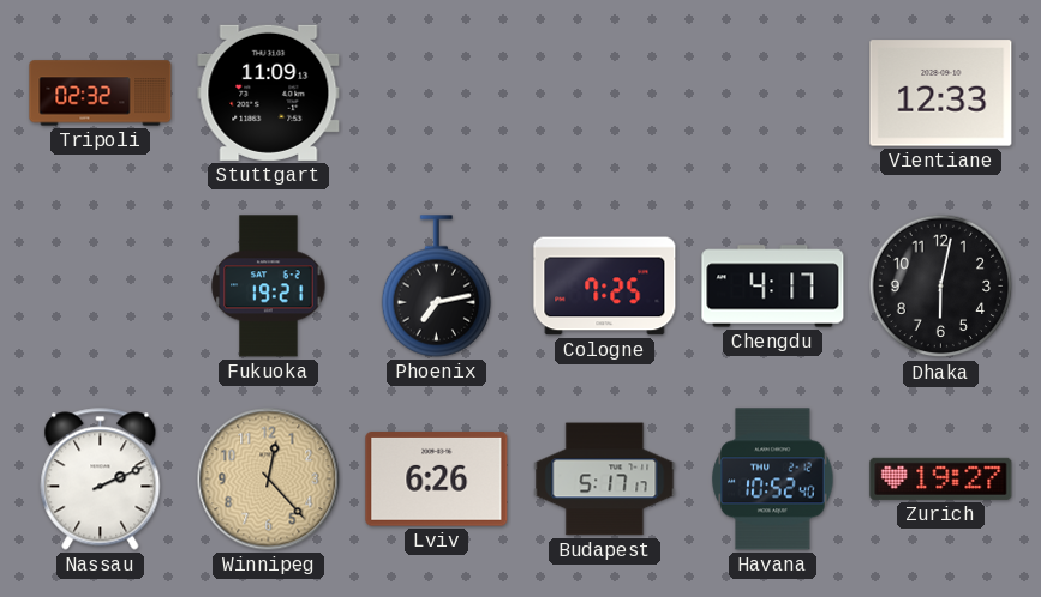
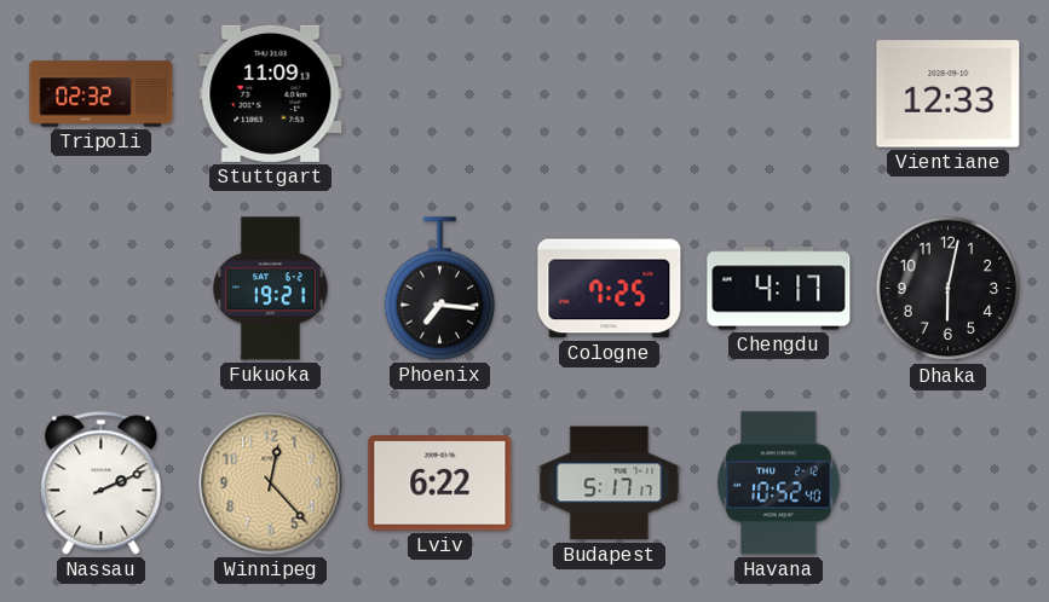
Phoenix: 7:13 -> 7:16 (440, 289)
Lviv: 6:26 -> 6:22 (440, 484)
Zurich: 19:27 -> none (941, 478)
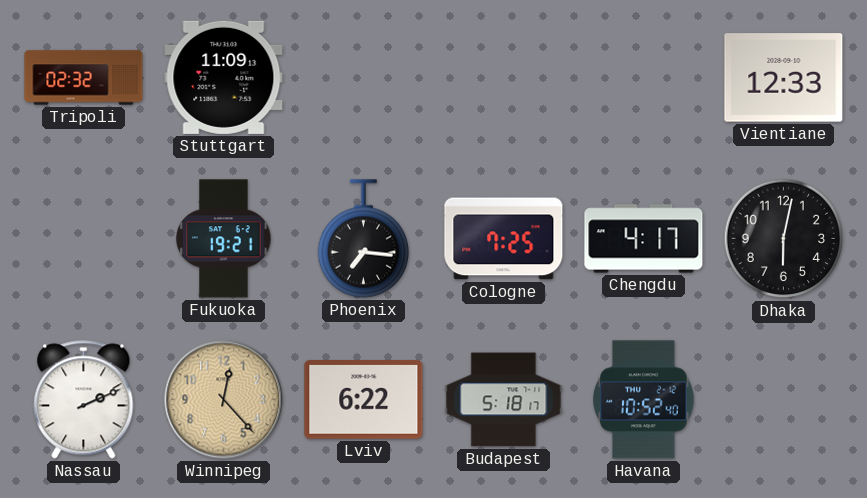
Budapest: 5:17 -> 5:18 (504, 400)
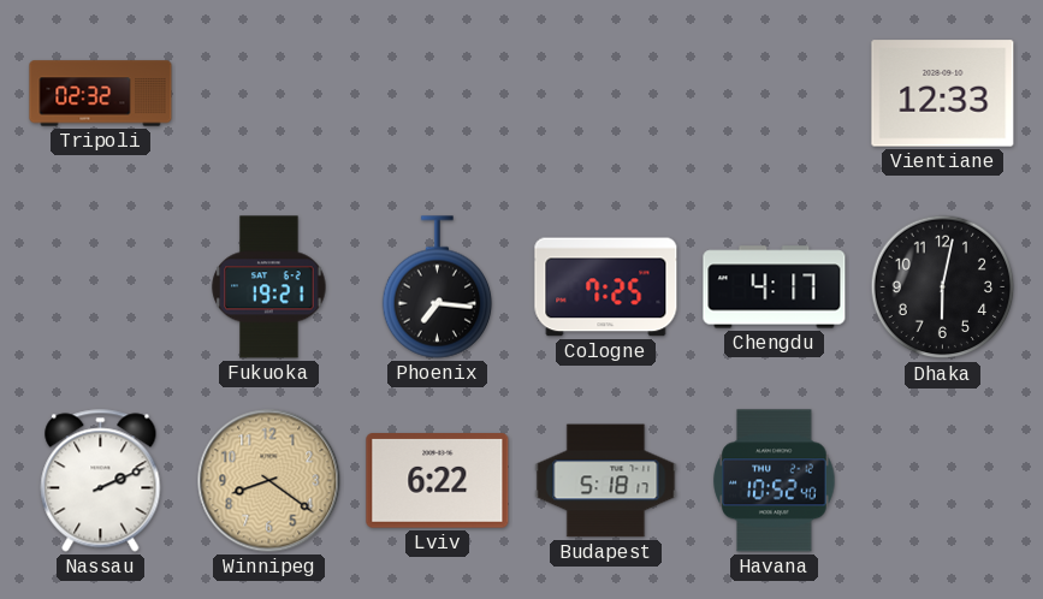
Stuttgart: 11:09 -> none (224, 77)
Winnipeg: 12:23 -> 8:21 (269, 481)
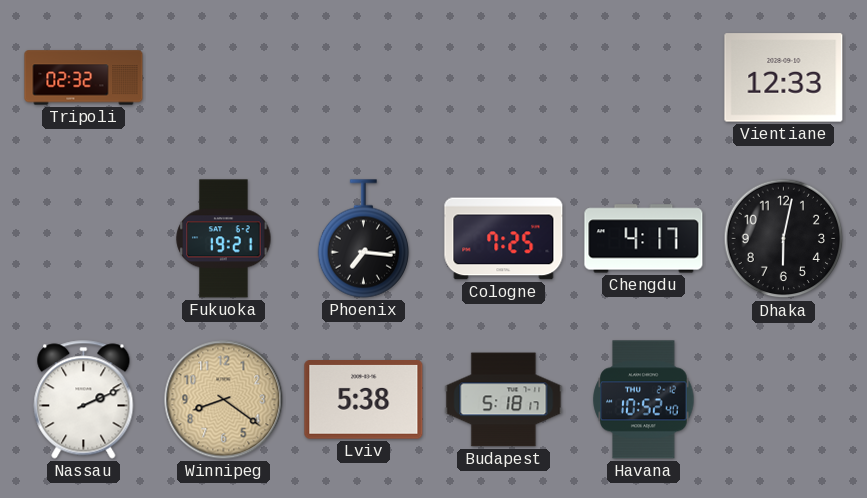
Lviv: 6:22 -> 5:38 (364, 400)
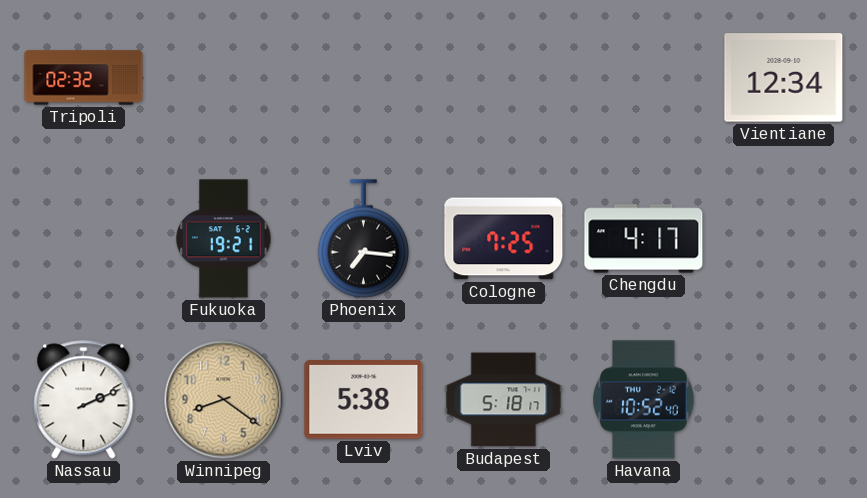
Vientiane: 12:33 -> 12:34 (784, 78)
Dhaka: 6:02 -> none (784, 239)
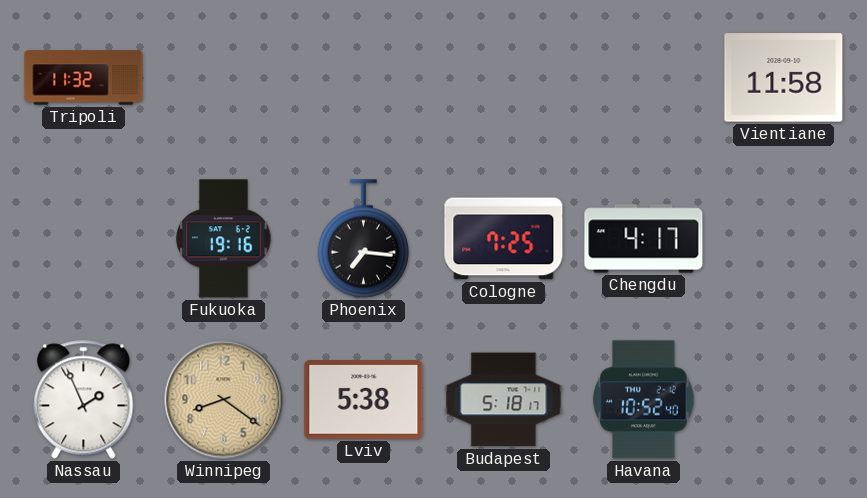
Tripoli: 02:32 -> 11:32 (84, 78)
Vientiane: 12:34 -> 11:58 (784, 78)
Fukuoka: 19:21 -> 19:16 (224, 239)
Nassau: 2:11 -> 1:56 (84, 400)
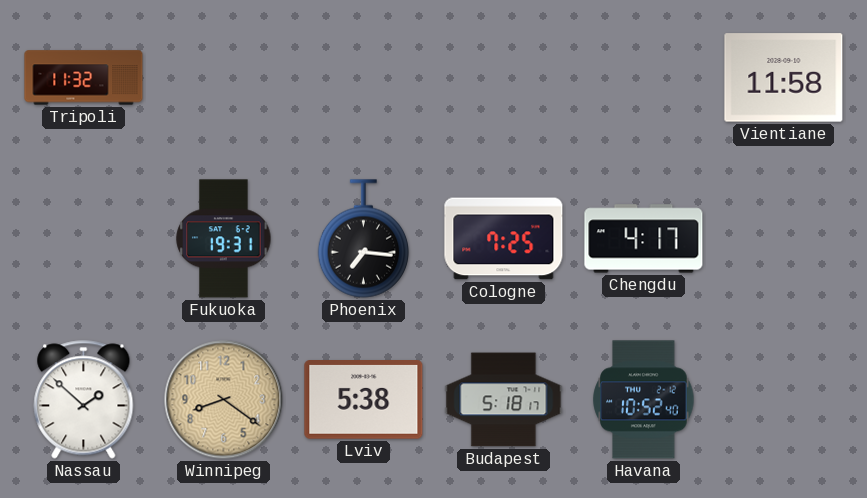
Fukuoka: 19:16 -> 19:31 (224, 239)
Nassau: 1:56 -> 1:52 (84, 400)
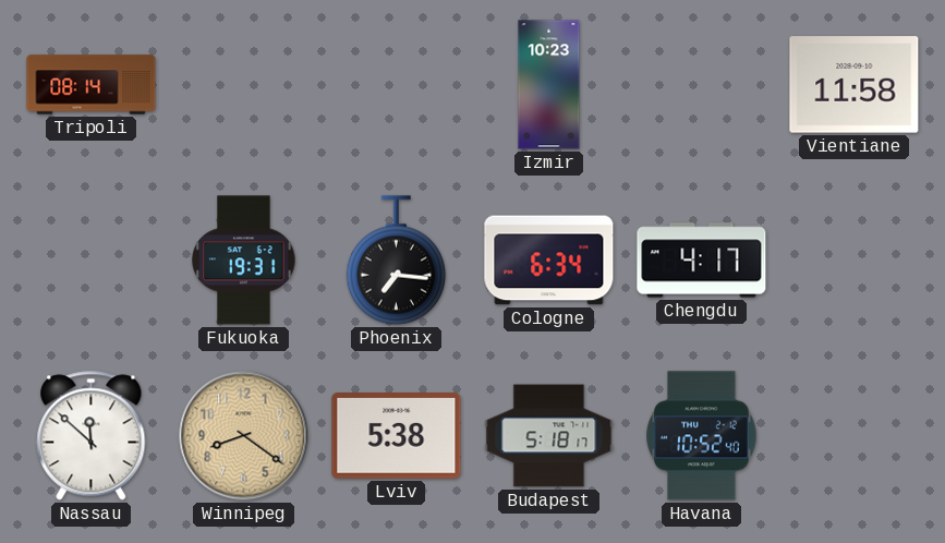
Tripoli: 11:32 -> 08:14 (92, 85)
Izmir: none -> 10:23 (549, 85)
Cologne: 7:25 -> 6:34 (549, 261)
Nassau: 1:52 -> 11:52 (92, 436)
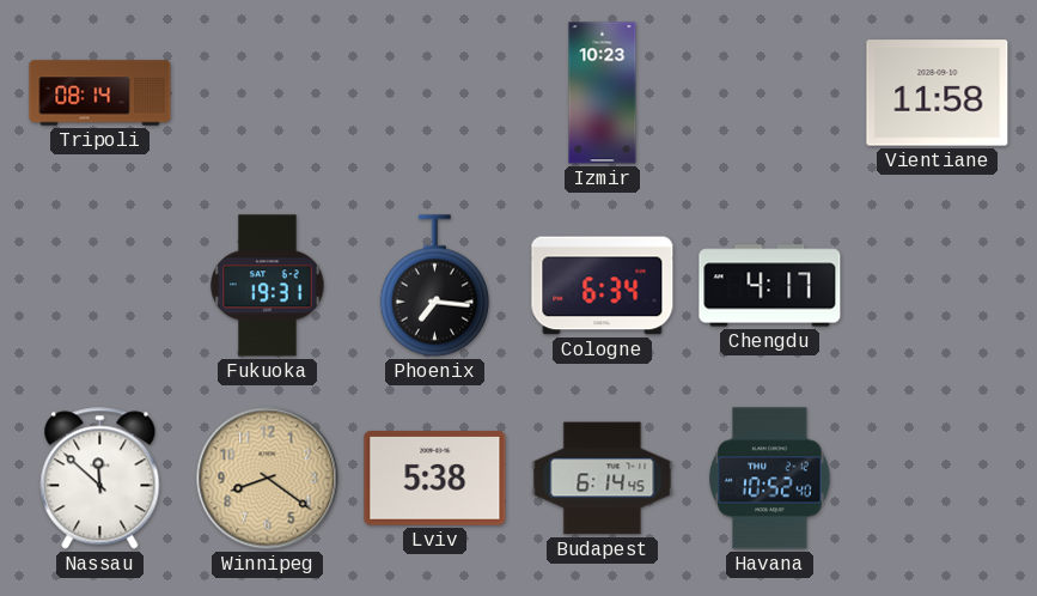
Budapest: 5:18 -> 6:14 (603, 479)
